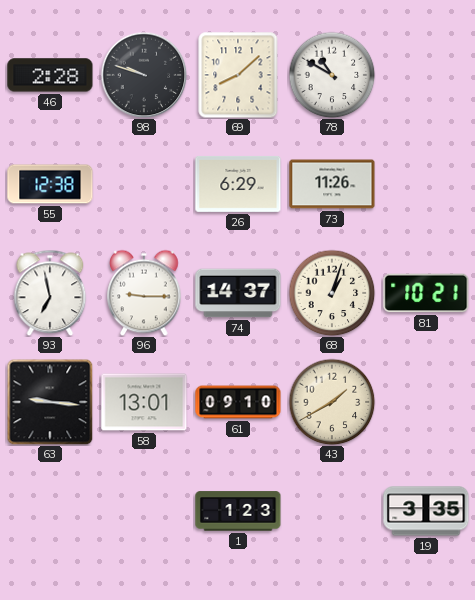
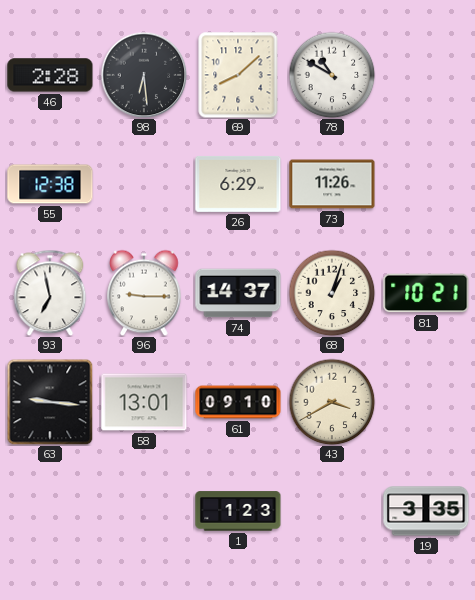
98: 9:48 -> 6:29 (144, 75)
43: 1:40 -> 3:40 (332, 402)
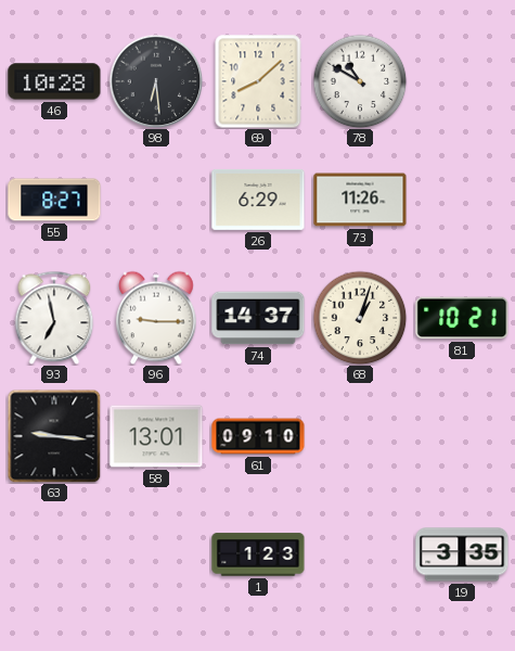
46: 2:28 -> 10:28 (54, 81)
55: 12:38 -> 8:27 (54, 200)
43: 3:40 -> none (332, 402)
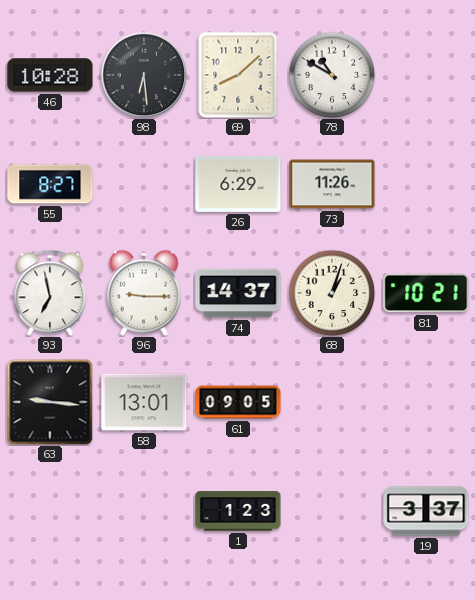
61: 09:10 -> 09:05 (238, 402)
19: 3:35 -> 3:37 (426, 511)
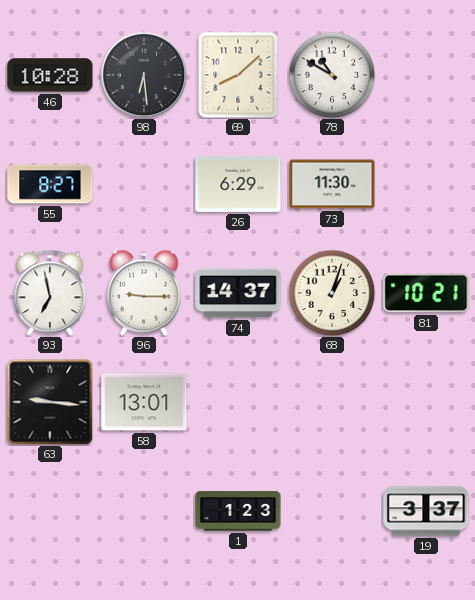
73: 11:26 -> 11:30 (332, 184)
61: 09:05 -> none (238, 402)
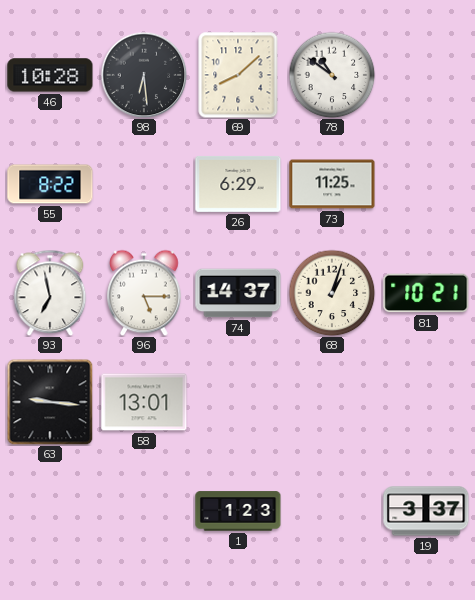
78: 10:50 -> 10:51 (332, 75)
55: 8:27 -> 8:22 (50, 184)
73: 11:30 -> 11:25 (332, 184)
96: 9:15 -> 5:15 (144, 293)
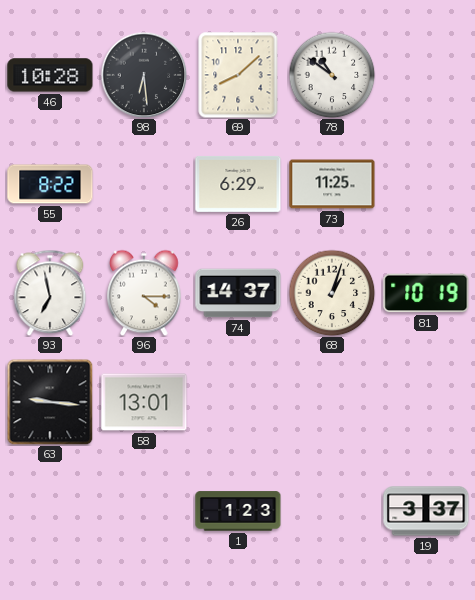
96: 5:15 -> 4:15 (144, 293)
81: 10:21 -> 10:19 (426, 293)
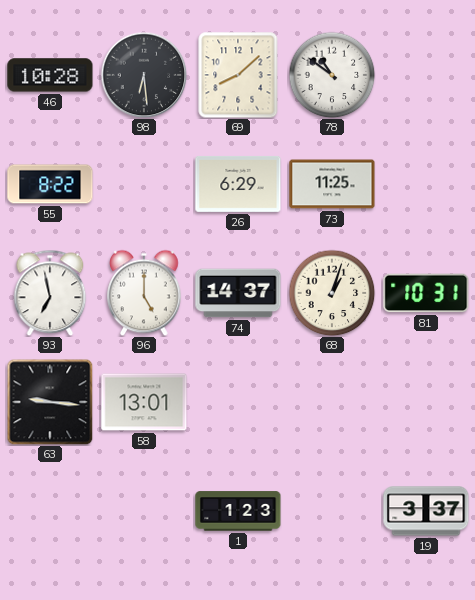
96: 4:15 -> 5:00 (144, 293)
81: 10:19 -> 10:31 (426, 293)
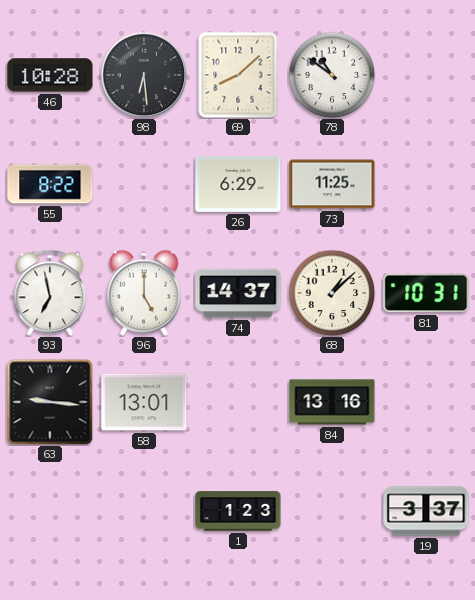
68: 1:03 -> 1:08 (332, 293)
84: none -> 13:16 (332, 402)
